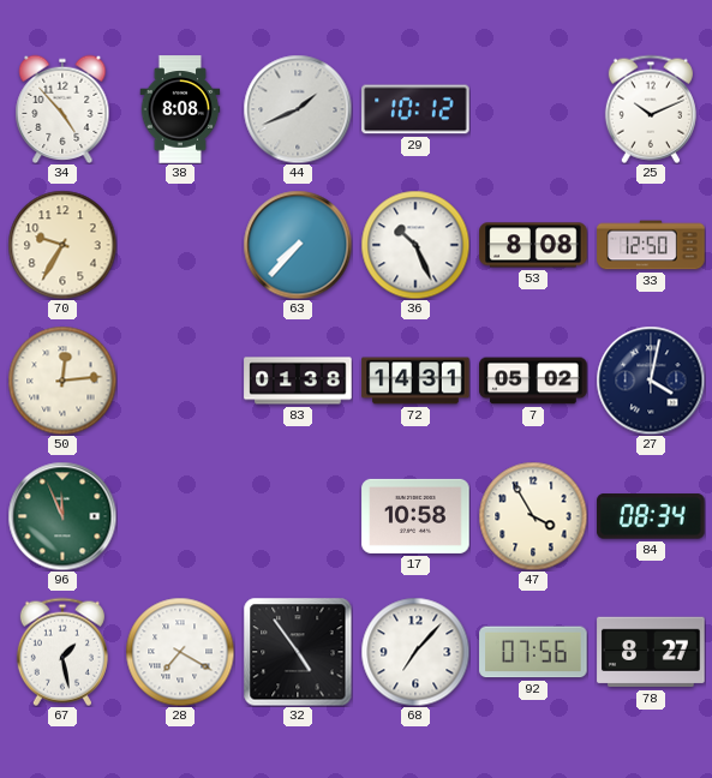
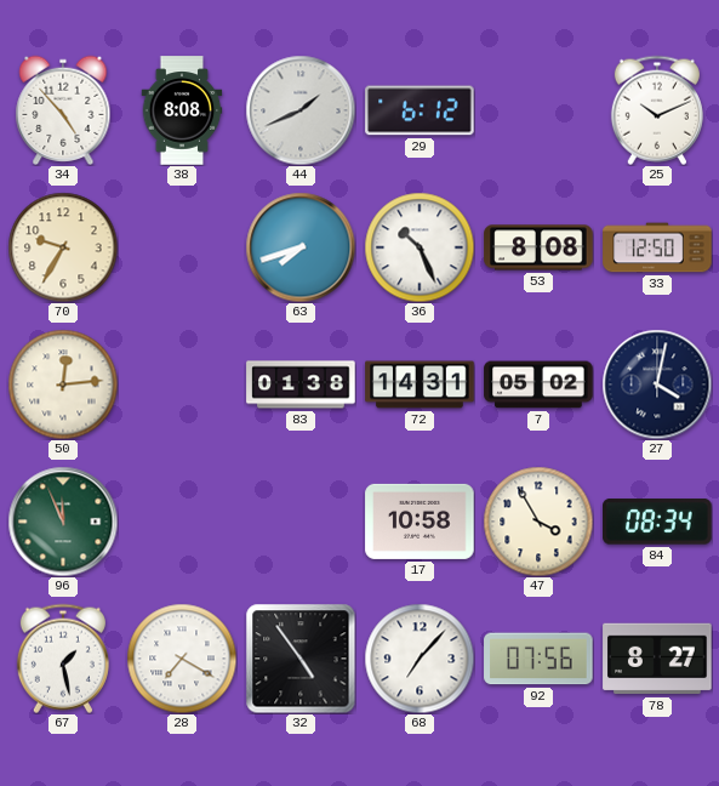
29: 10:12 -> 6:12 (420, 110)
63: 7:37 -> 7:42 (301, 247)
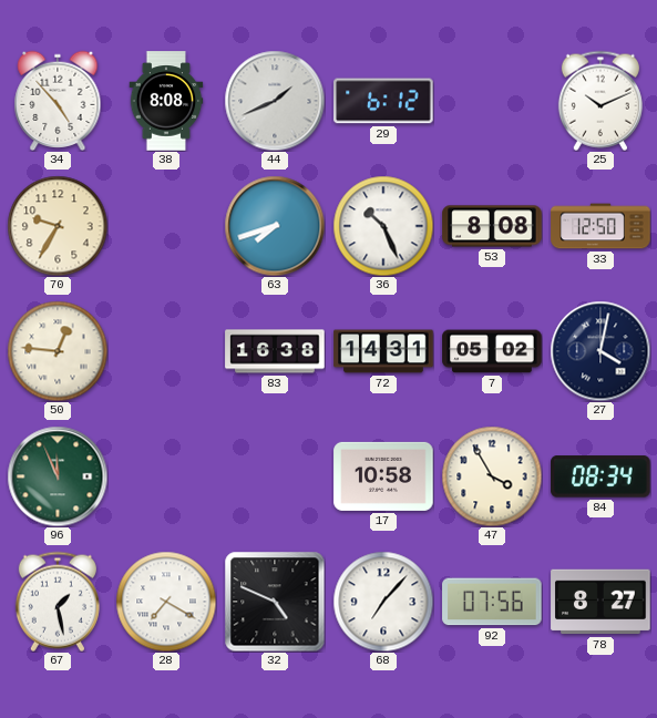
50: 12:14 -> 12:46 (58, 351)
83: 01:38 -> 16:38 (275, 351)
32: 4:54 -> 4:49 (275, 602)
